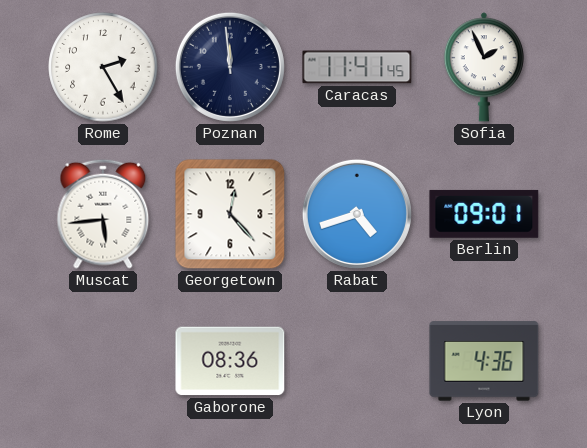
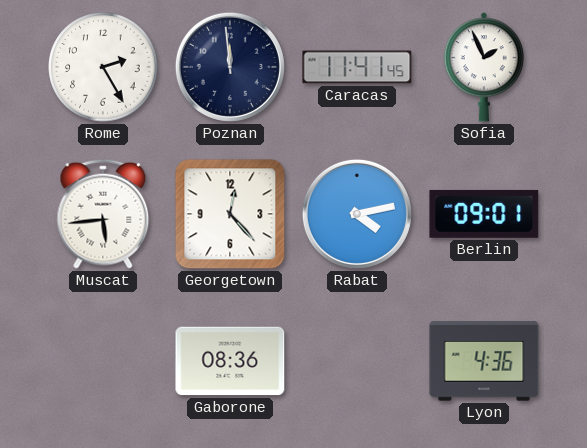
Rabat: 4:42 -> 4:13 (357, 214)
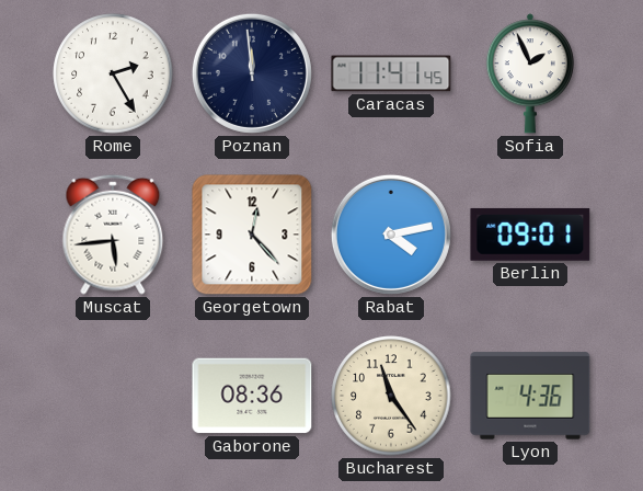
Bucharest: none -> 11:24 (391, 396)
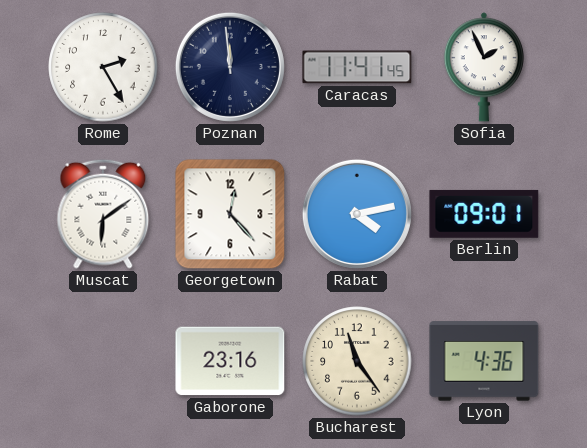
Muscat: 5:44 -> 6:09 (103, 214)
Gaborone: 08:36 -> 23:16 (230, 361)
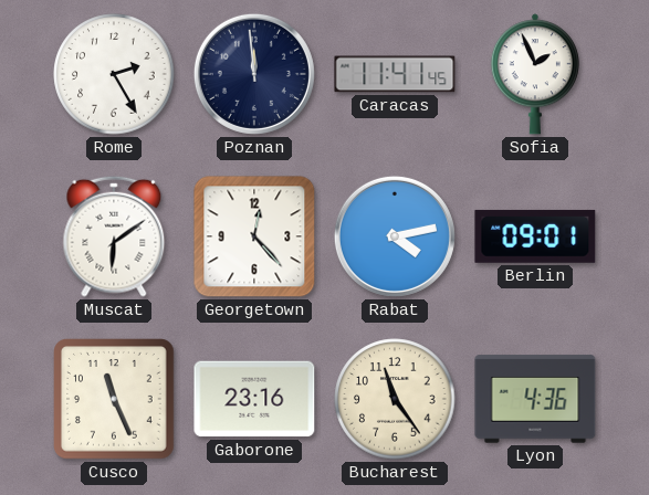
Cusco: none -> 11:26 (115, 400)
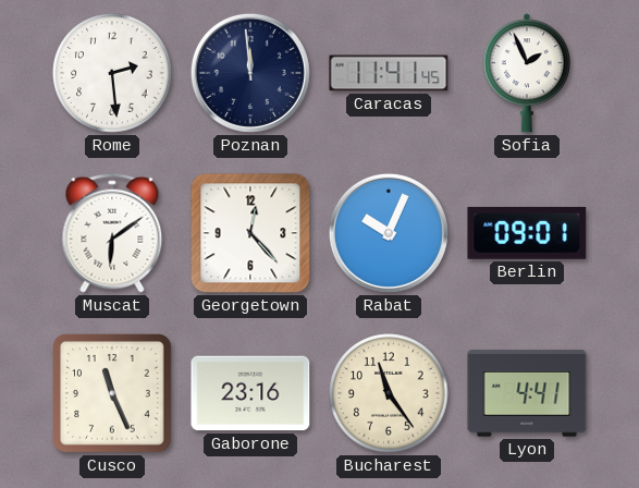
Rome: 2:25 -> 2:29 (112, 73)
Rabat: 4:13 -> 10:04 (389, 233)
Lyon: 4:36 -> 4:41 (527, 393)
